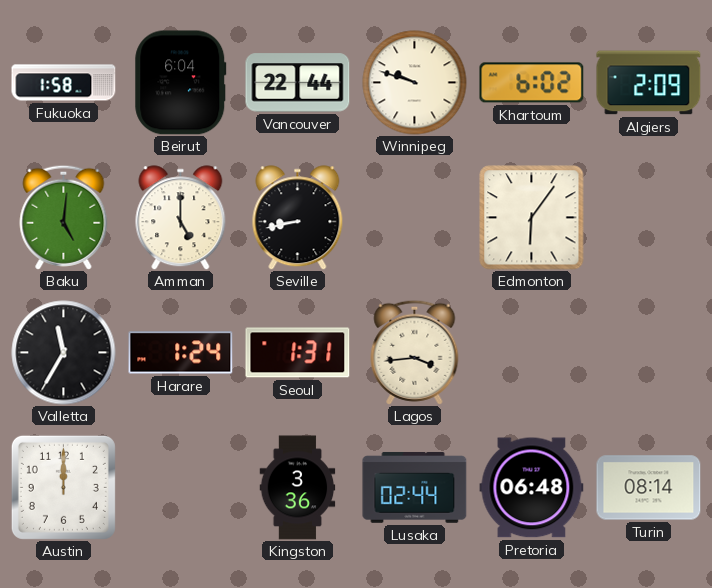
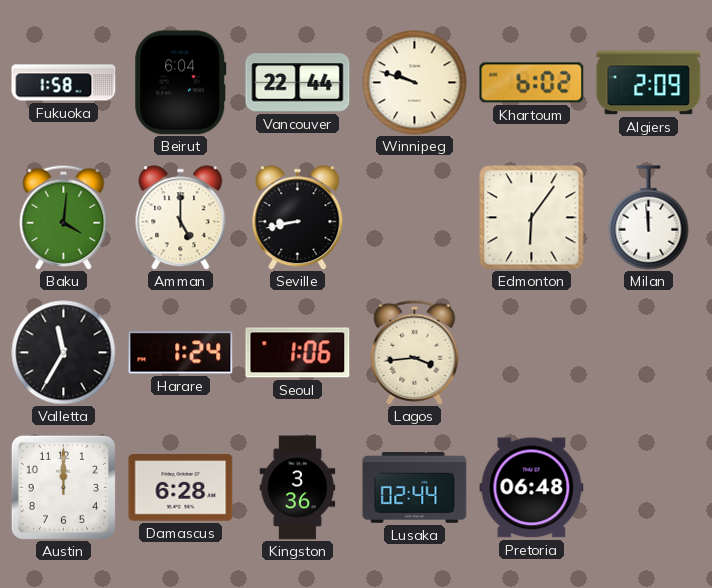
Baku: 5:01 -> 4:01 (64, 217)
Milan: none -> 11:59 (649, 218)
Seoul: 1:31 -> 1:06 (298, 353)
Damascus: none -> 6:28 (181, 488)
Turin: 08:14 -> none (649, 488)
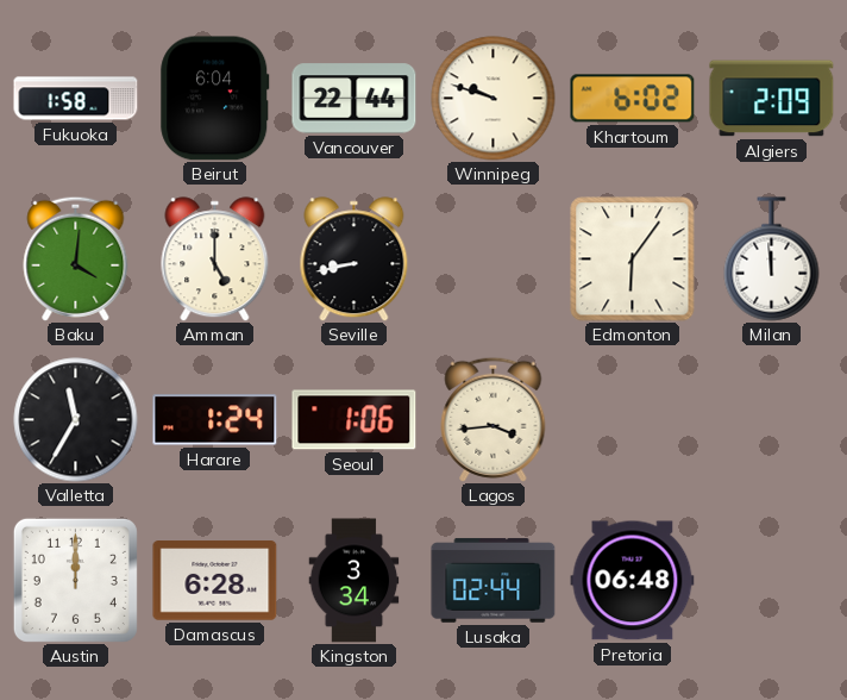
Kingston: 3:36 -> 3:34 (355, 581)
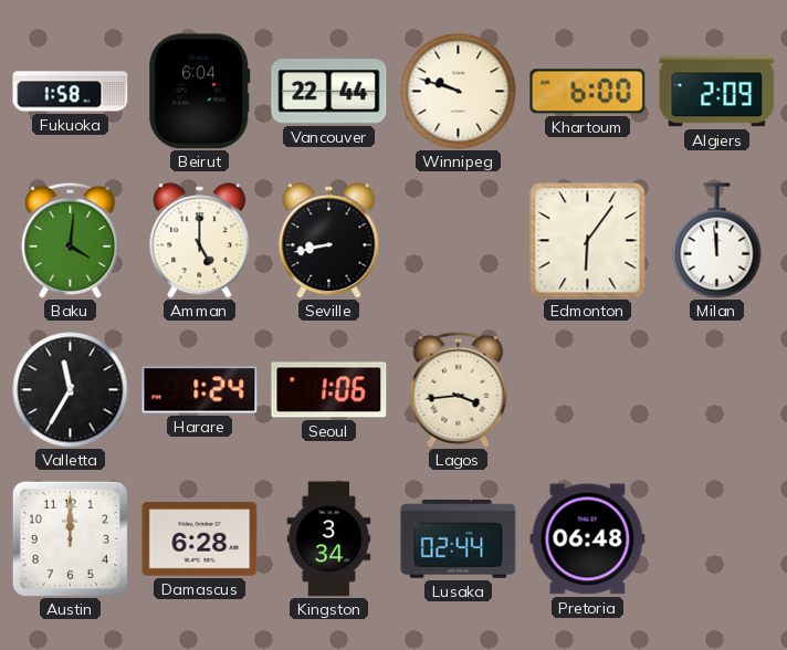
Khartoum: 6:02 -> 6:00 (588, 92)
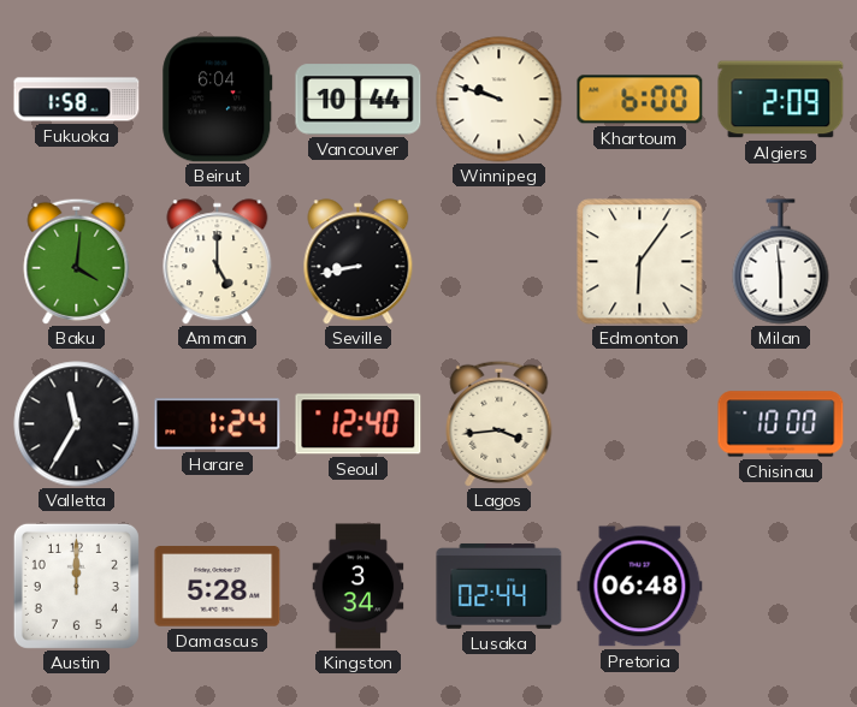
Vancouver: 22:44 -> 10:44 (359, 100)
Milan: 11:59 -> 5:59 (781, 262)
Seoul: 1:06 -> 12:40 (359, 424)
Chisinau: none -> 10:00 (781, 424)
Damascus: 6:28 -> 5:28 (218, 587)
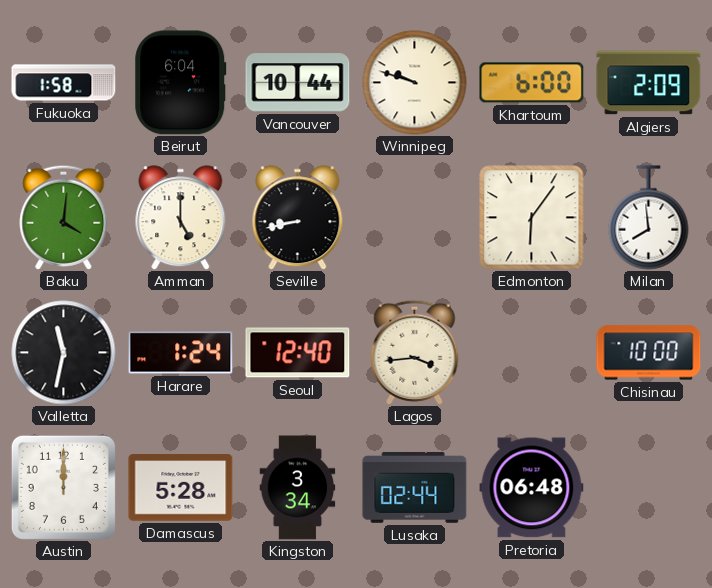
Milan: 5:59 -> 7:59 (649, 218)
Valletta: 11:35 -> 11:32 (64, 353)
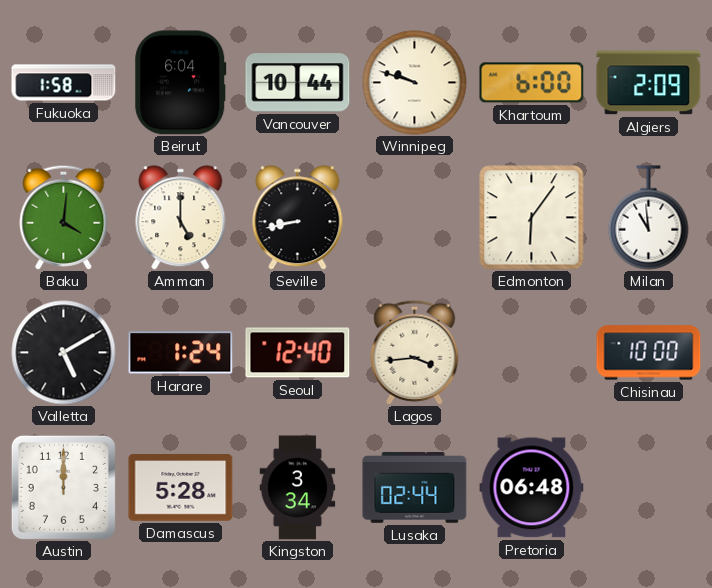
Milan: 7:59 -> 10:59 (649, 218)
Valletta: 11:32 -> 5:10 (64, 353)
